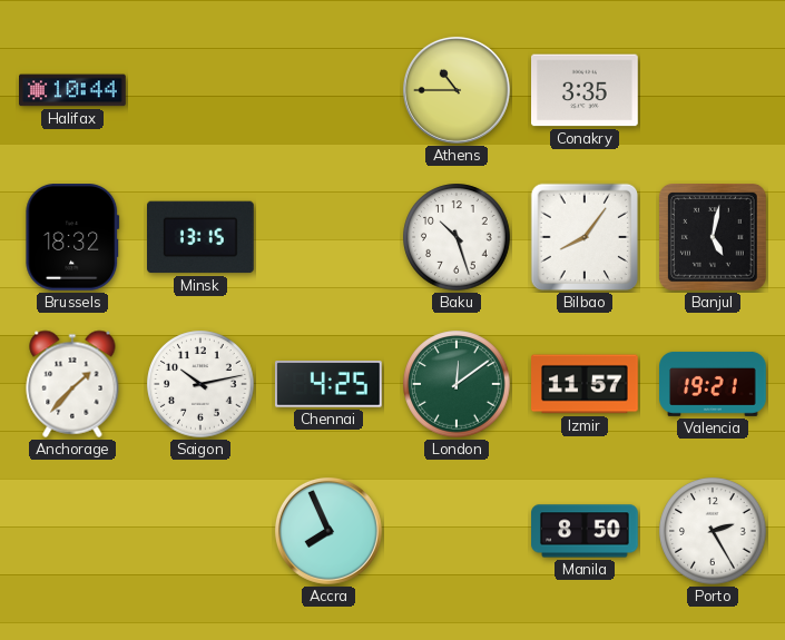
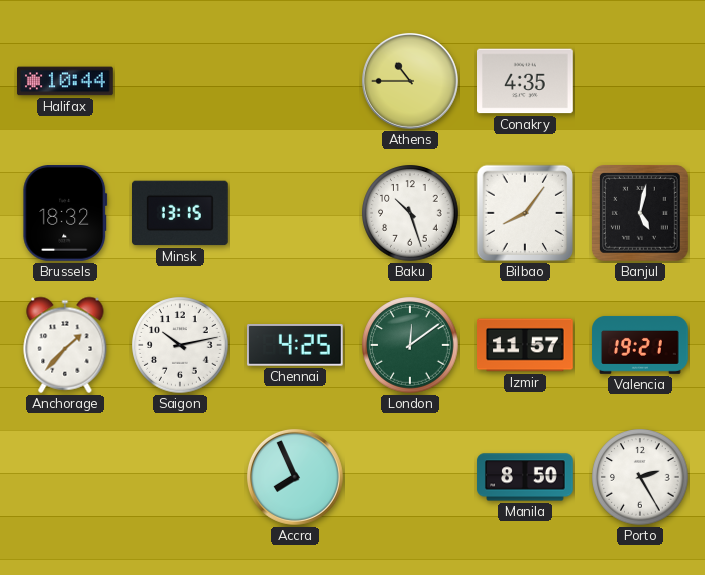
Conakry: 3:35 -> 4:35 (526, 81)
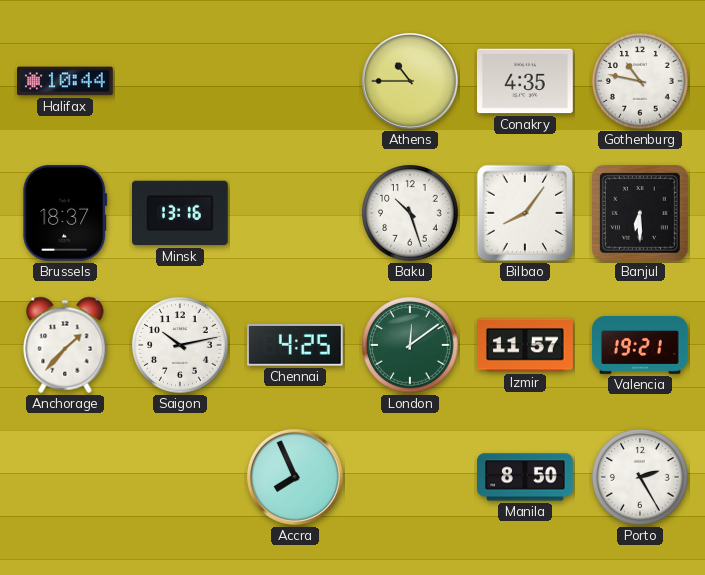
Gothenburg: none -> 10:47 (640, 81)
Brussels: 18:32 -> 18:37 (65, 214)
Minsk: 13:15 -> 13:16 (181, 213)
Banjul: 5:02 -> 6:30 (641, 214)
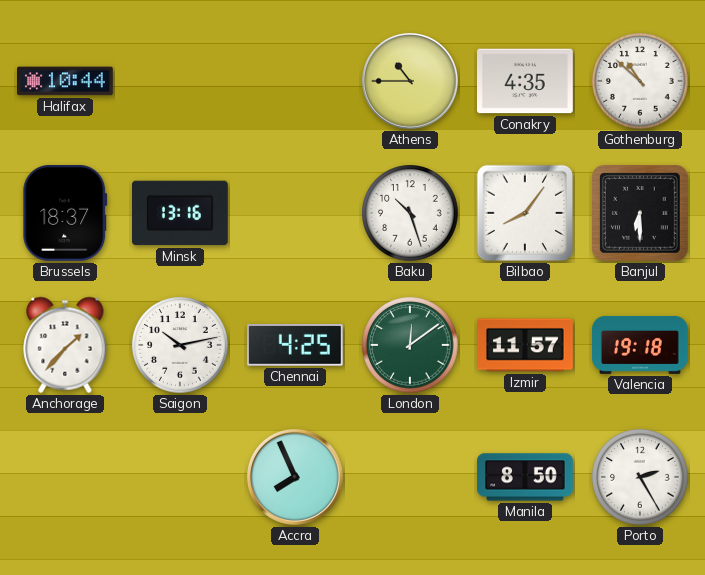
Gothenburg: 10:47 -> 10:52 (640, 81)
Valencia: 19:21 -> 19:18 (640, 345)
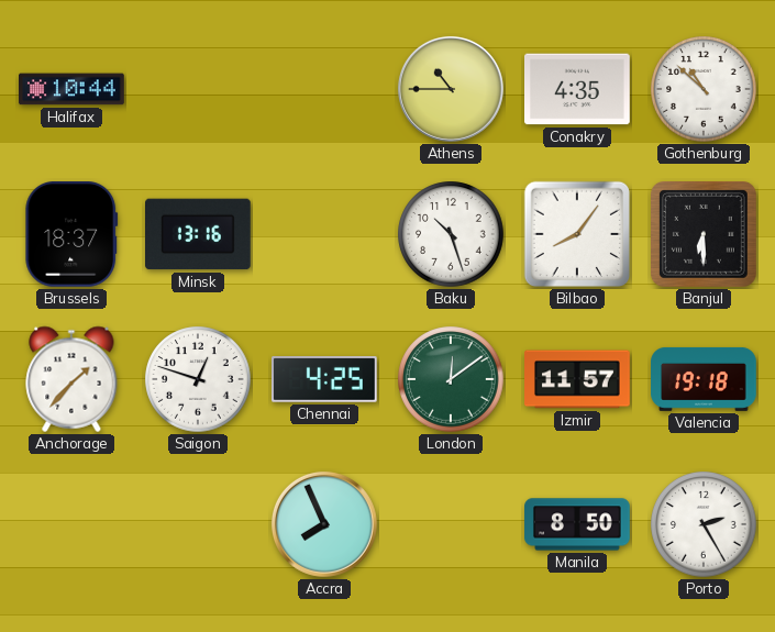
Saigon: 10:13 -> 12:48 (198, 379)
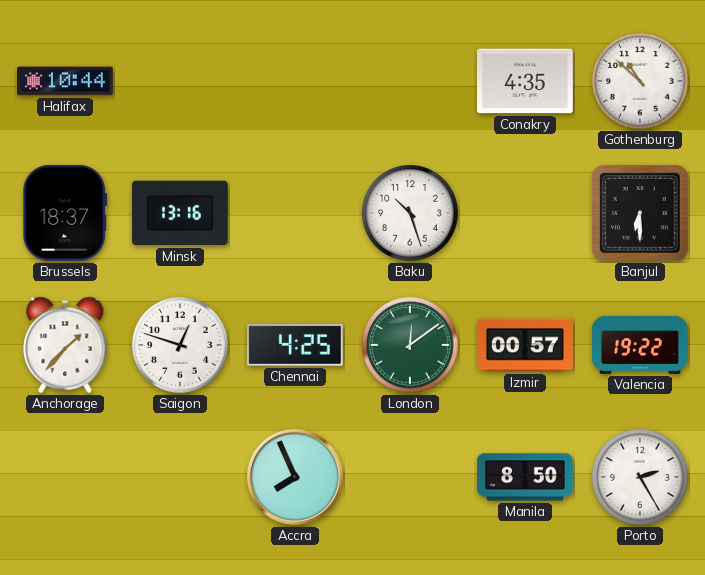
Athens: 10:45 -> none (451, 89)
Bilbao: 8:06 -> none (577, 234)
Izmir: 11:57 -> 00:57 (525, 345)
Valencia: 19:18 -> 19:22 (640, 345)
